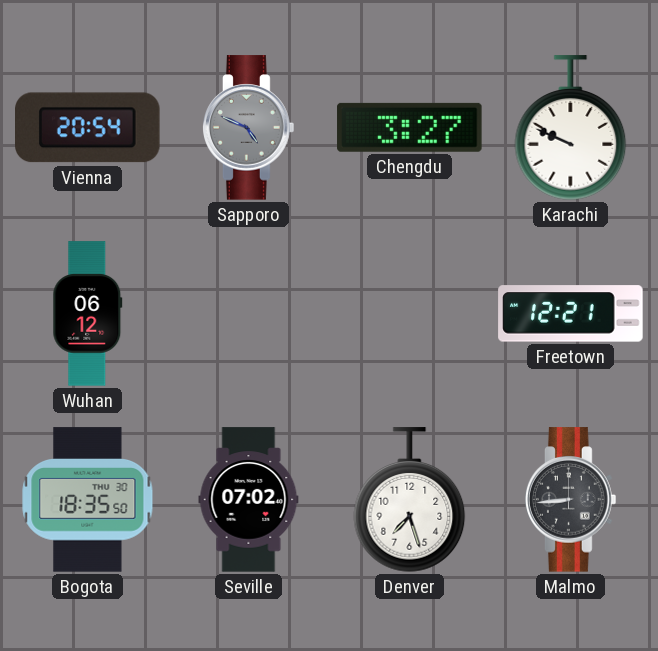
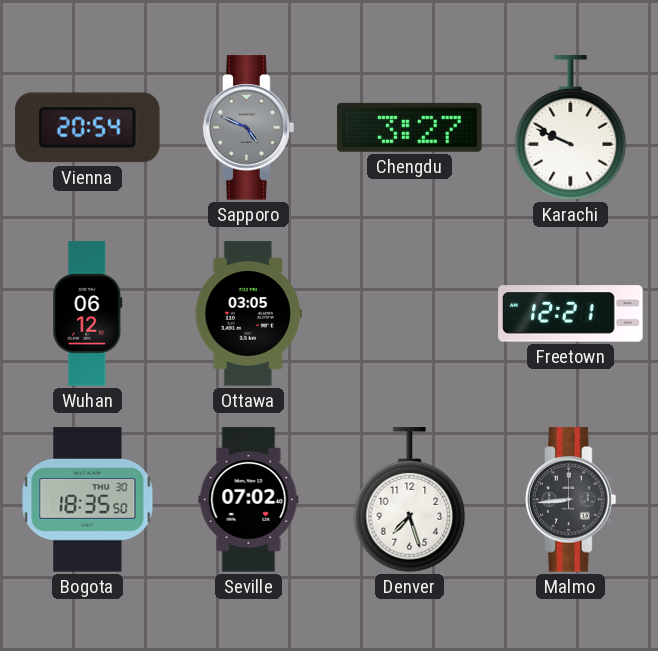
Ottawa: none -> 03:05 (248, 314)
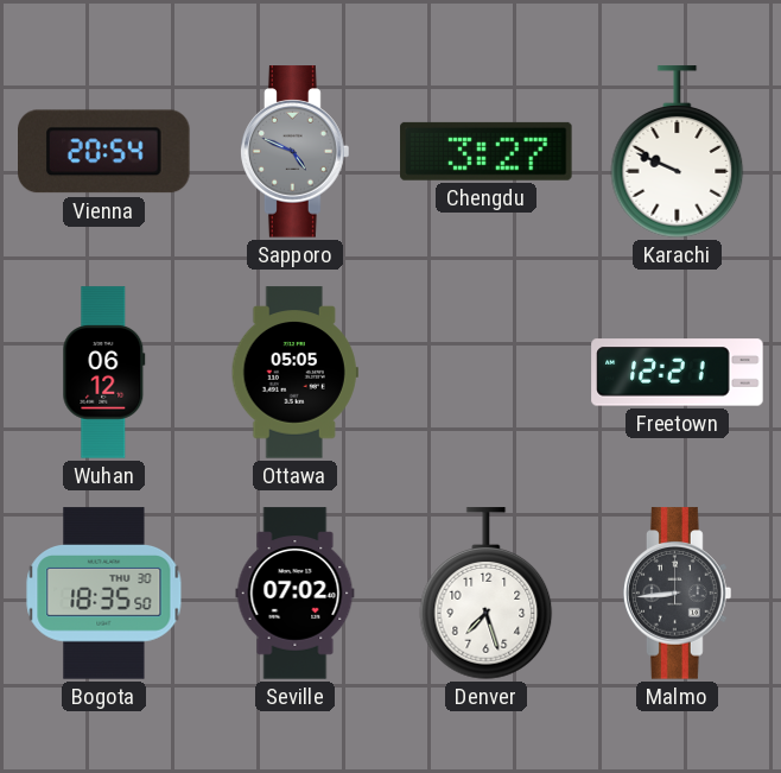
Ottawa: 03:05 -> 05:05 (294, 373)
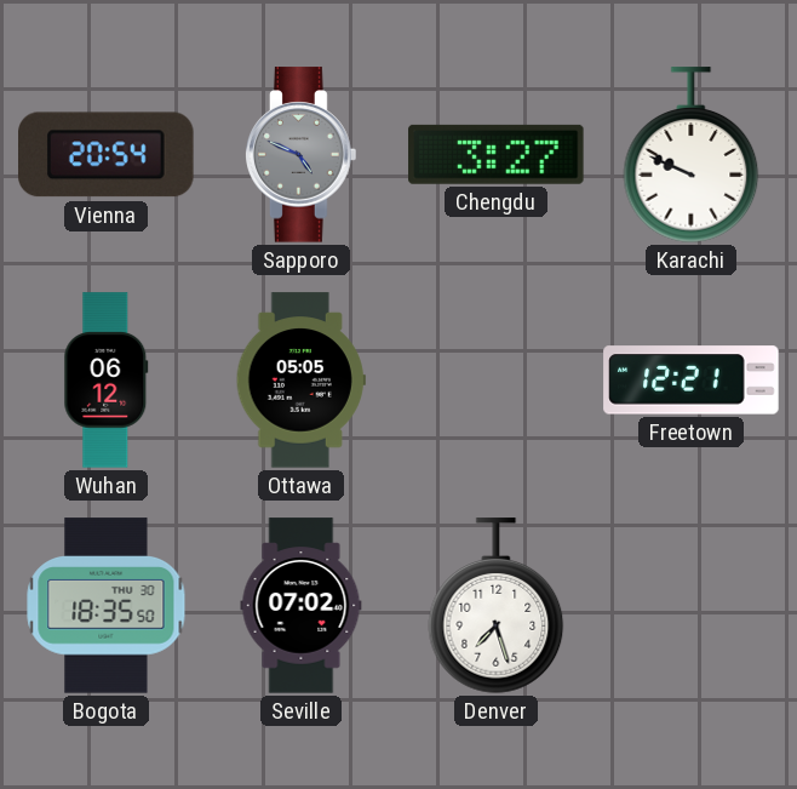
Malmo: 8:44 -> none (678, 594)
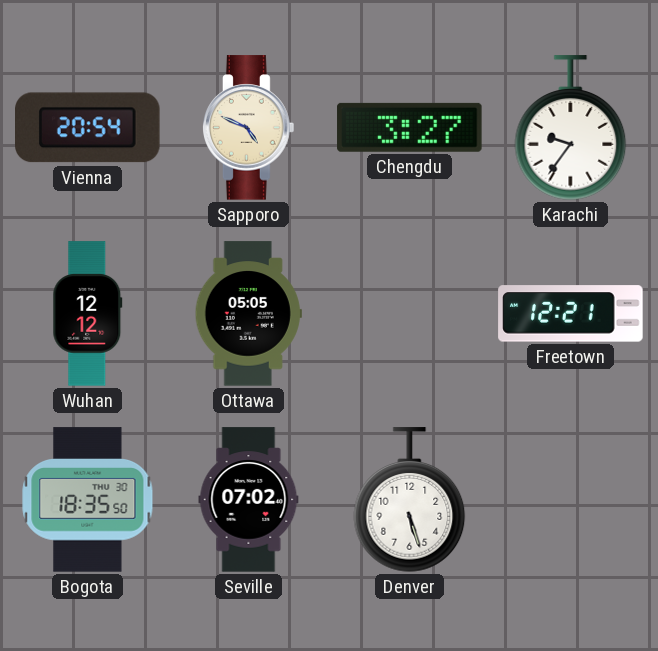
Sapporo dial: grey -> cream (249, 128)
Karachi: 9:49 -> 9:36 (571, 128)
Wuhan: 06:12 -> 12:12 (88, 314)
Denver: 7:27 -> 5:27 (410, 500)
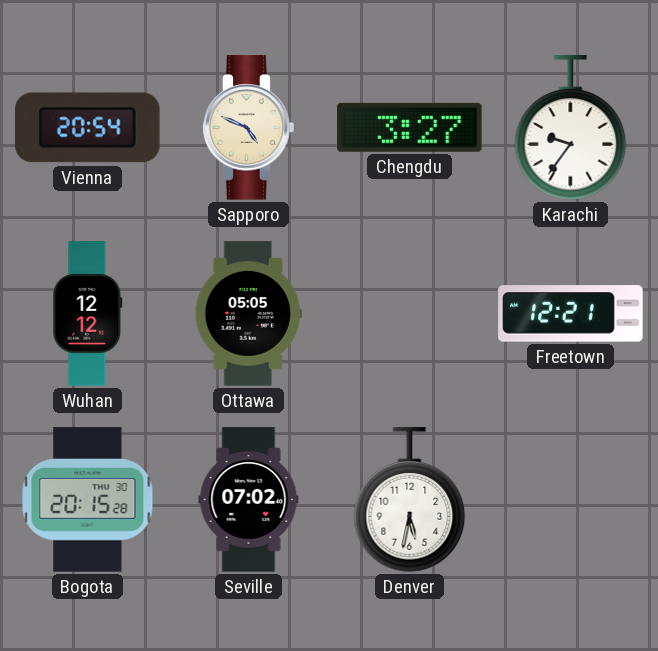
Bogota: 18:35 -> 20:15 (88, 500)
Denver: 5:27 -> 5:32 (410, 500)
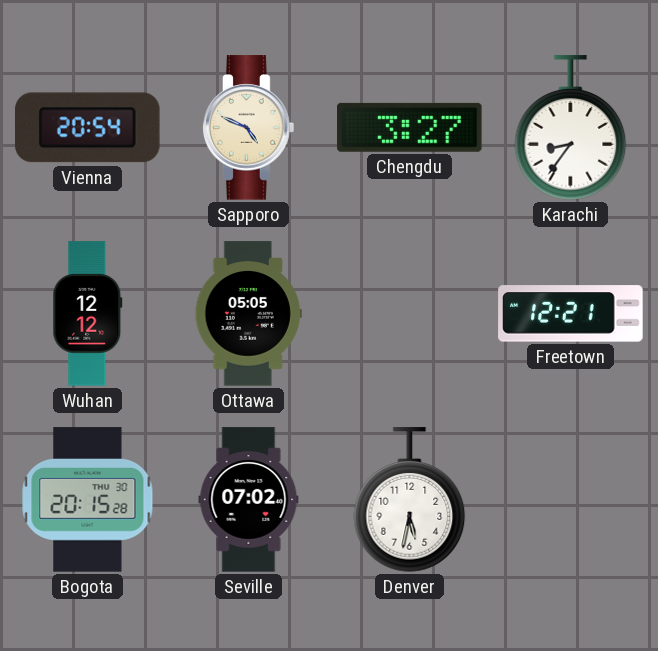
Karachi: 9:36 -> 8:36 (571, 128)
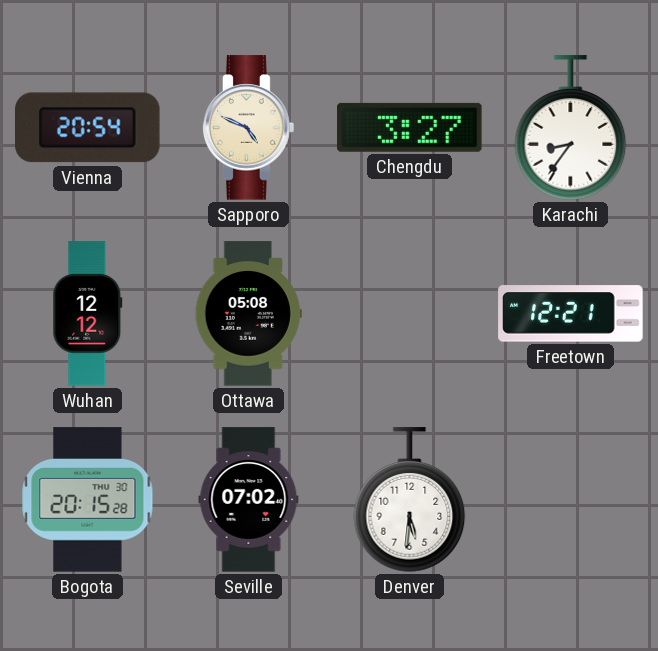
Ottawa: 05:05 -> 05:08 (248, 314)
Denver: 5:32 -> 5:31 (410, 500)
